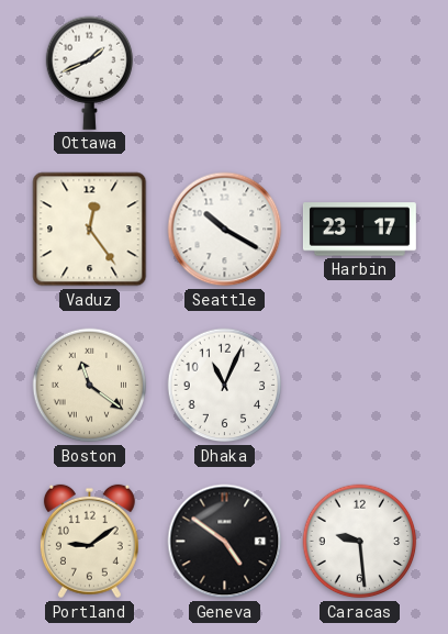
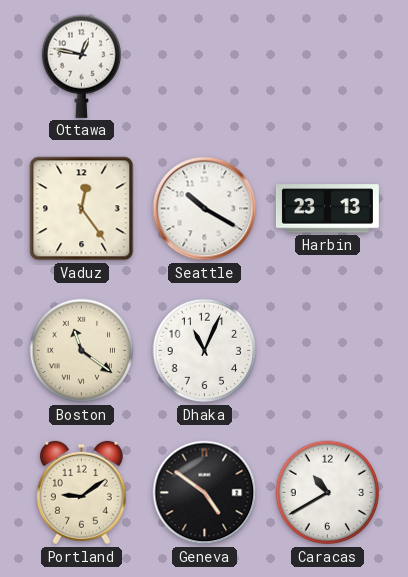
Ottawa: 1:41 -> 12:47 (82, 66)
Harbin: 23:17 -> 23:13 (327, 209)
Caracas: 9:29 -> 10:40 (328, 493)
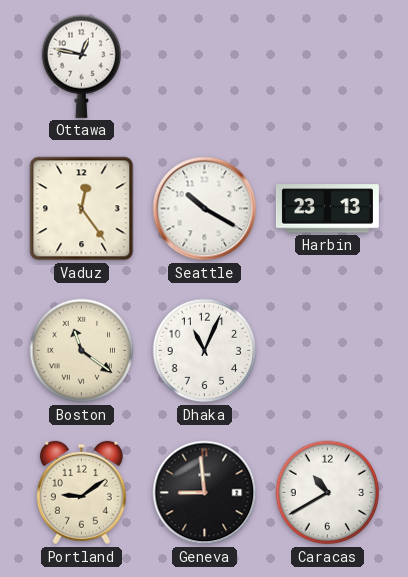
Geneva: 4:51 -> 8:59 (205, 493)
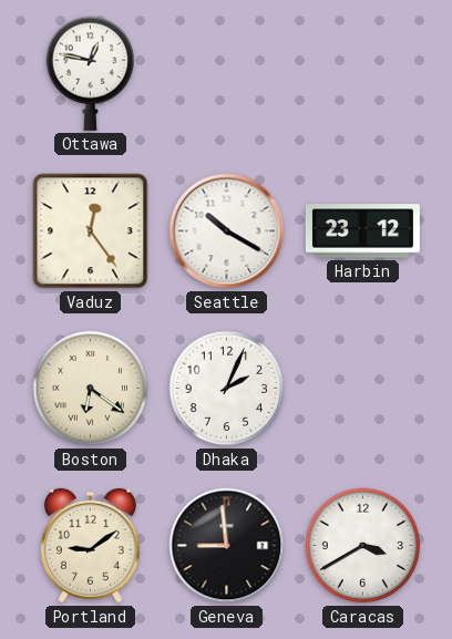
Harbin: 23:13 -> 23:12 (362, 231)
Boston: 11:21 -> 6:21 (91, 389)
Dhaka: 11:04 -> 2:04 (227, 389)
Caracas: 10:40 -> 3:40 (363, 546)
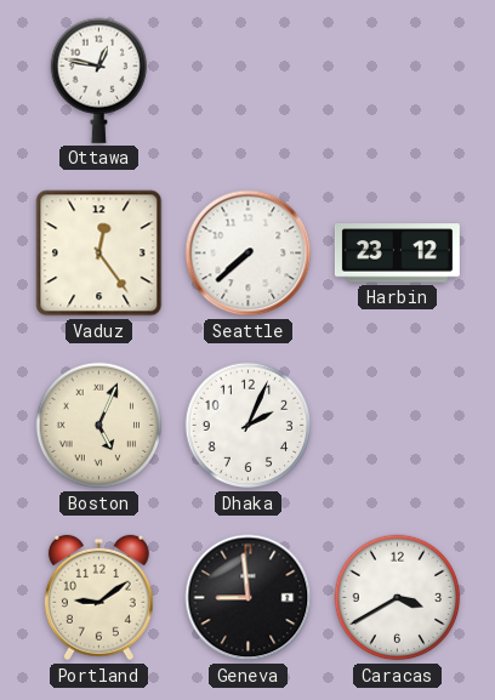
Seattle: 10:20 -> 7:38 (249, 254)
Boston: 6:21 -> 5:04 (99, 426)
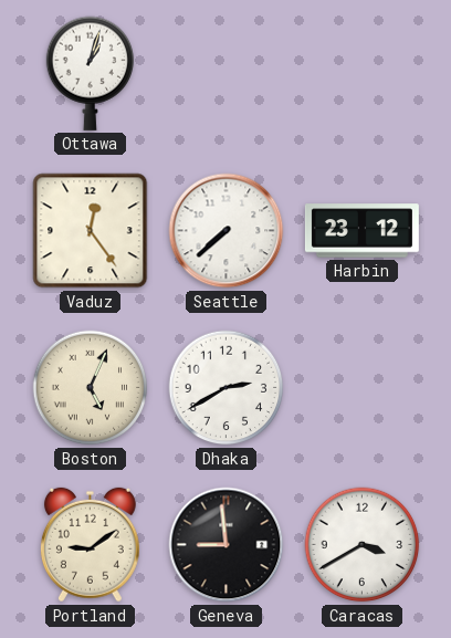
Ottawa: 12:47 -> 1:03 (91, 73)
Dhaka: 2:04 -> 2:40 (227, 388)
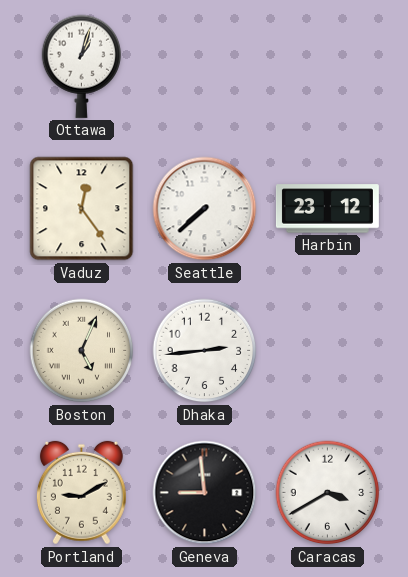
Dhaka: 2:40 -> 2:44 (205, 351)
Portland: 9:09 -> 9:10 (81, 493)
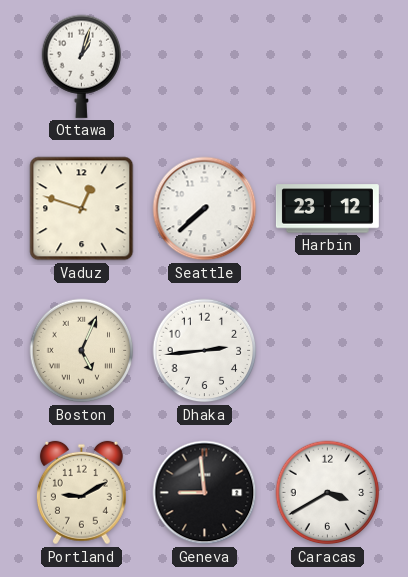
Vaduz: 12:24 -> 12:48 (82, 209)
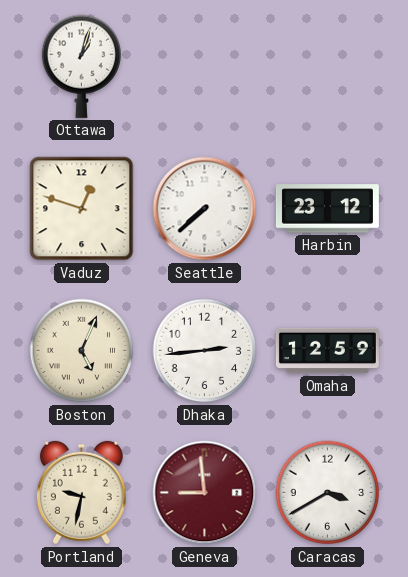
Omaha: none -> 12:59 (327, 351)
Portland: 9:10 -> 9:32 (81, 493)
Geneva dial: black -> burgundy (205, 493)
